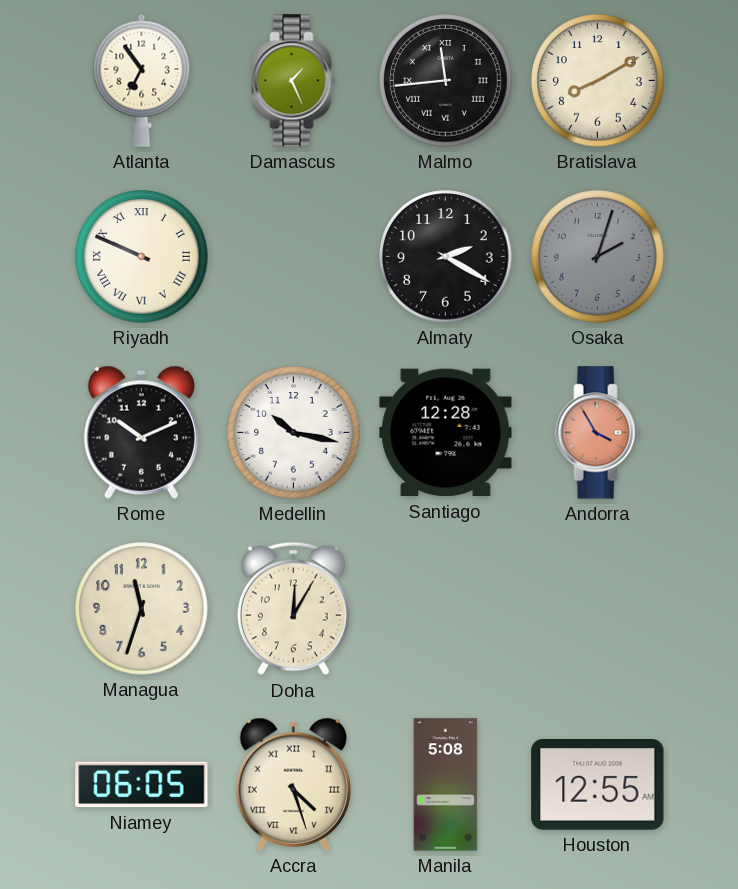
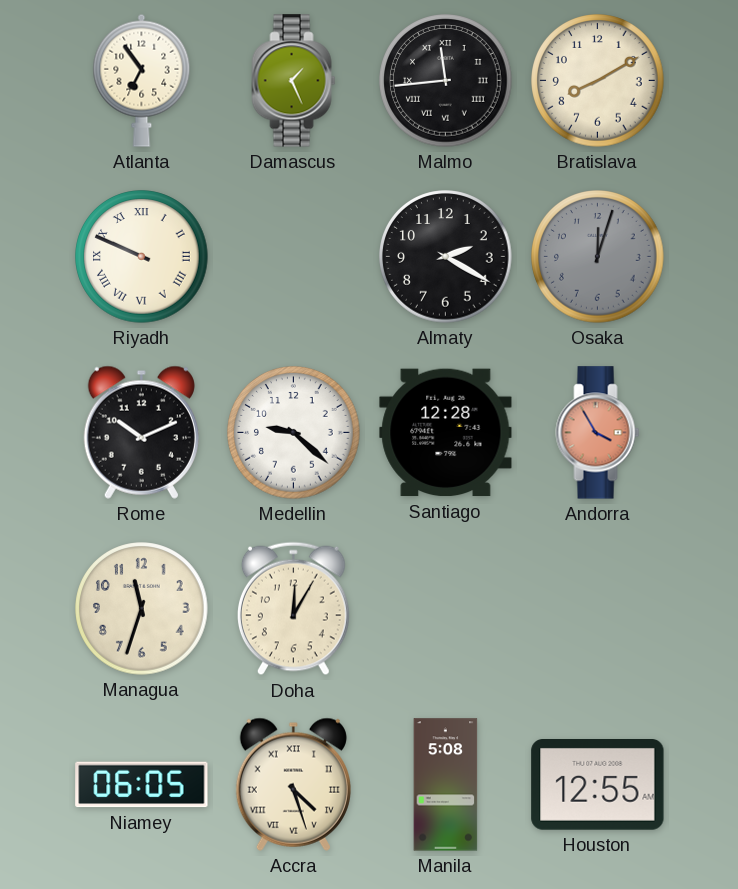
Osaka: 2:03 -> 12:03 (598, 257)
Medellin: 10:17 -> 9:22 (294, 433)
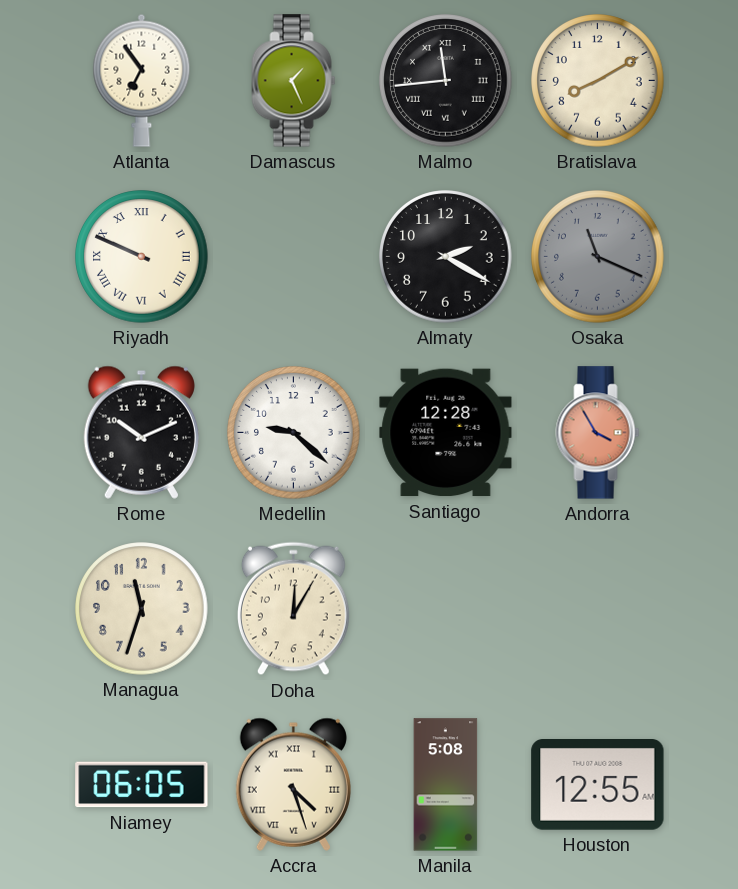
Osaka: 12:03 -> 11:19 (598, 257)
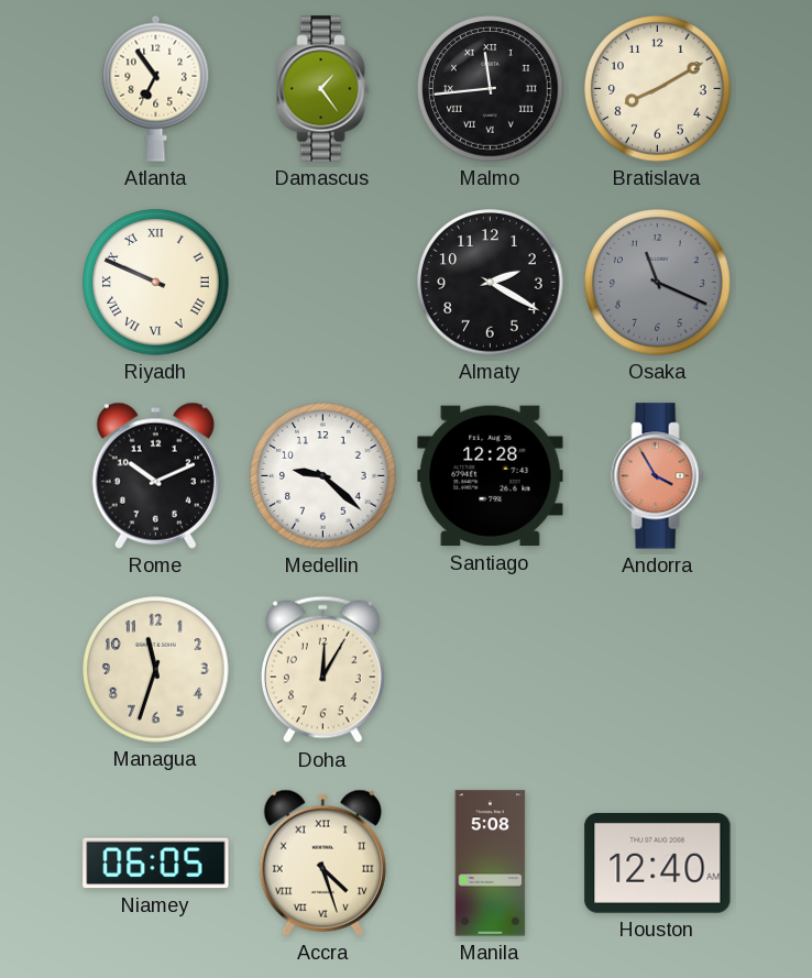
Damascus: 1:26 -> 1:24 (323, 89)
Houston: 12:55 -> 12:40 (658, 864)
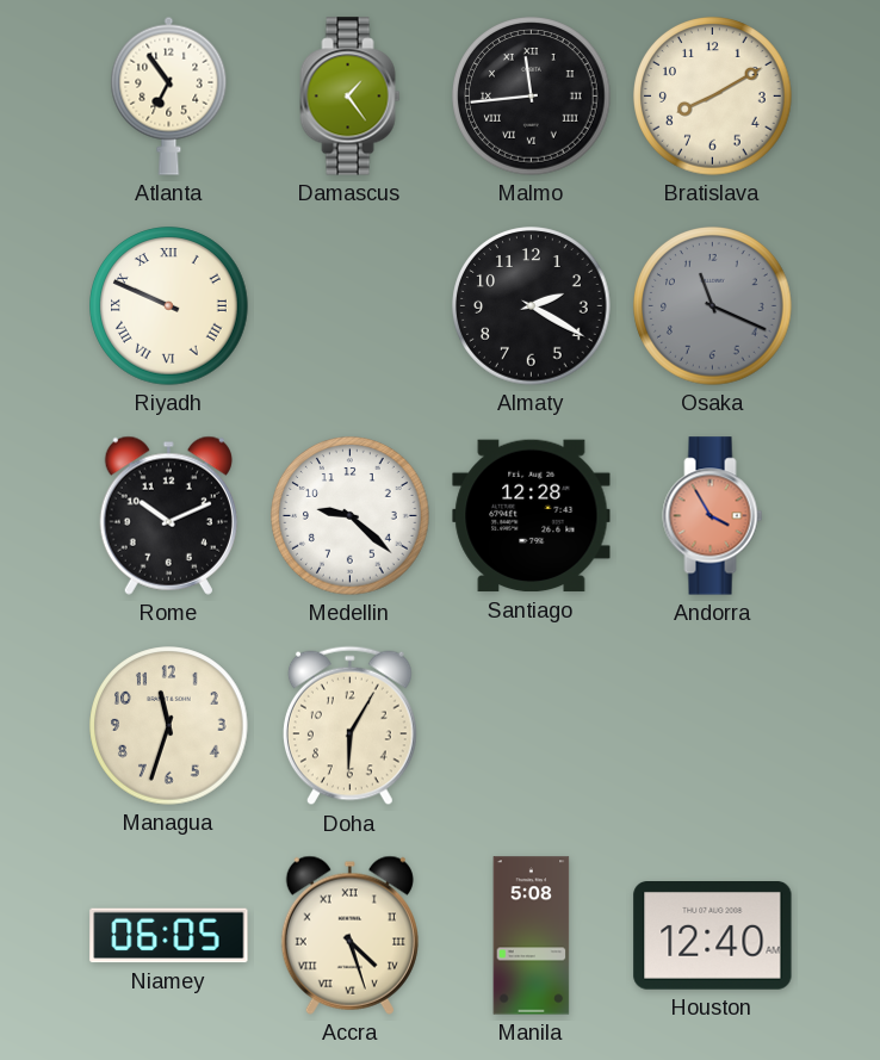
Doha: 12:05 -> 6:05 (349, 726)
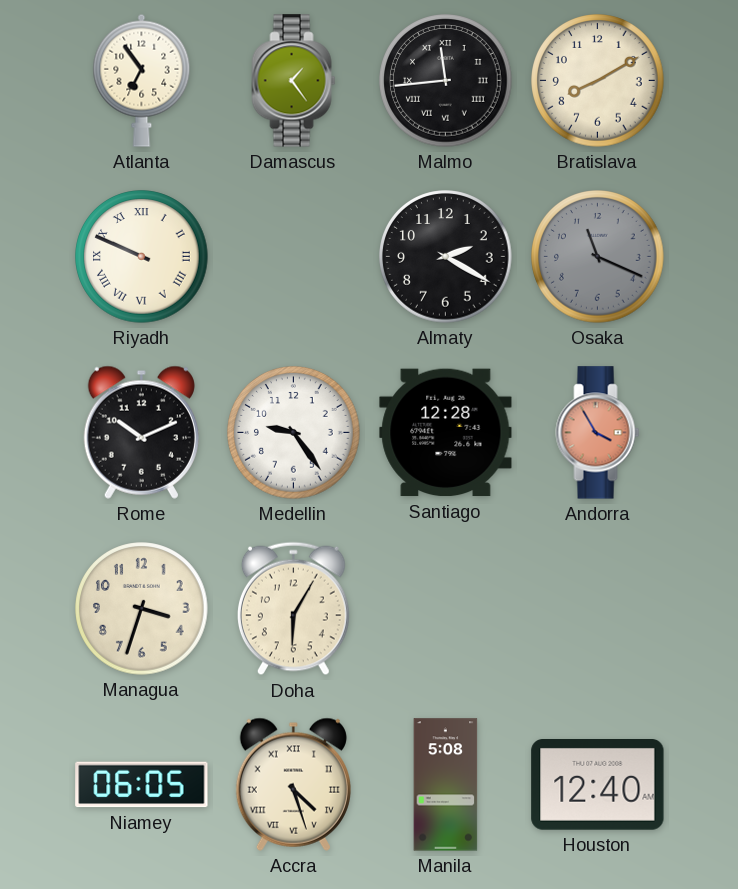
Medellin: 9:22 -> 9:24 (294, 433)
Managua: 11:33 -> 3:33 (142, 609)
